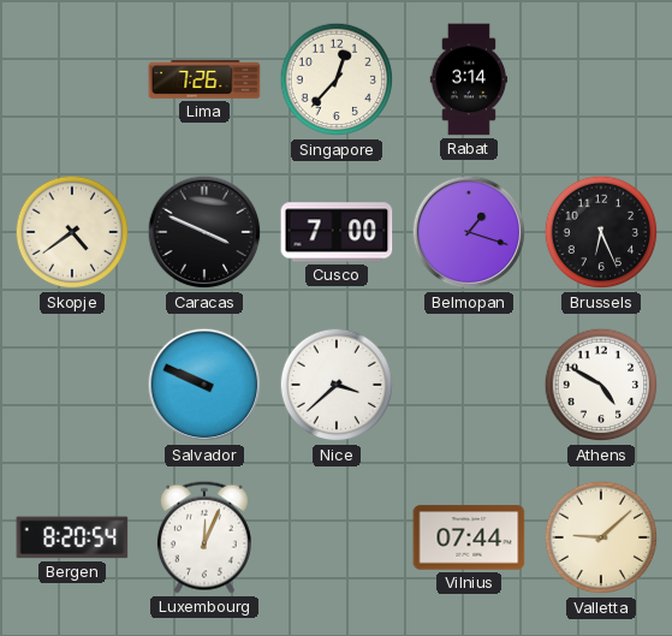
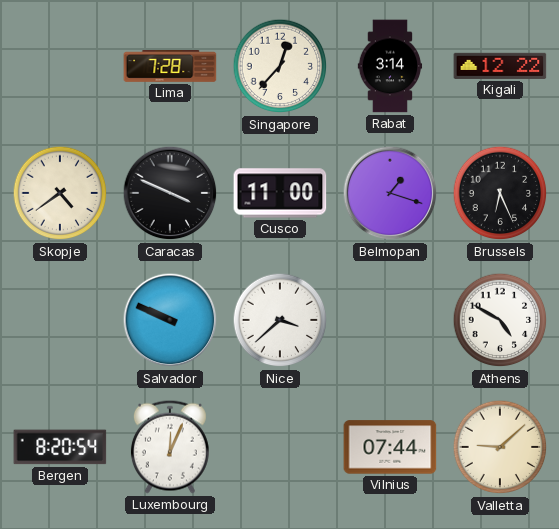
Lima: 7:26 -> 7:28 (170, 67)
Kigali: none -> 12:22 (500, 66)
Cusco: 7:00 -> 11:00 (280, 193)
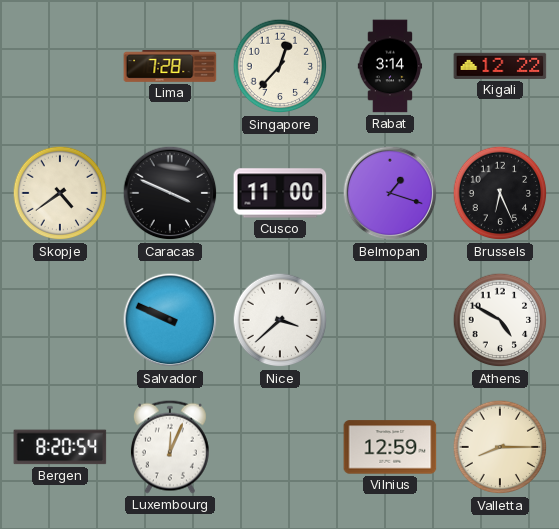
Vilnius: 07:44 -> 12:59 (390, 447)
Valletta: 9:08 -> 8:15 (500, 447)
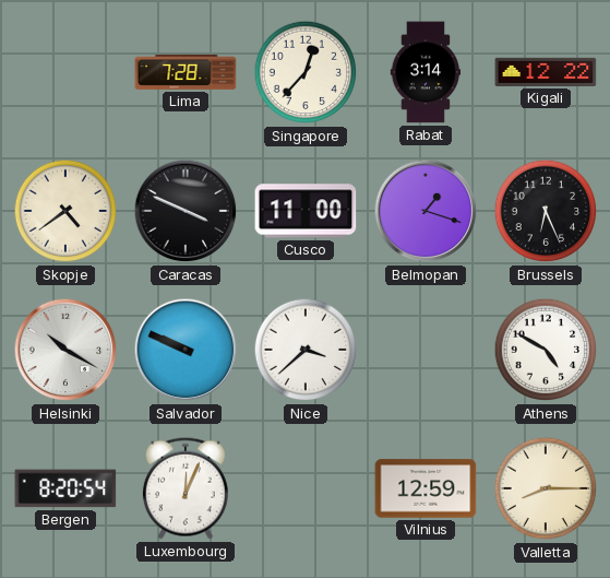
Helsinki: none -> 10:20 (65, 350)
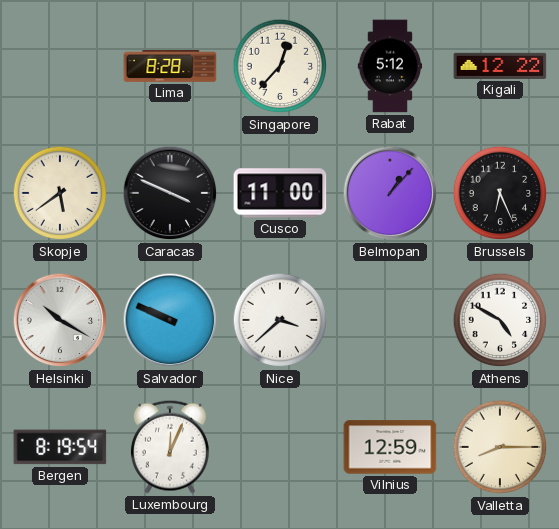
Lima: 7:28 -> 8:28 (170, 67)
Rabat: 3:14 -> 5:12 (390, 66)
Skopje: 4:39 -> 5:39 (60, 193)
Belmopan: 1:18 -> 1:07 (390, 193)
Bergen: 8:20 -> 8:19 (60, 447)
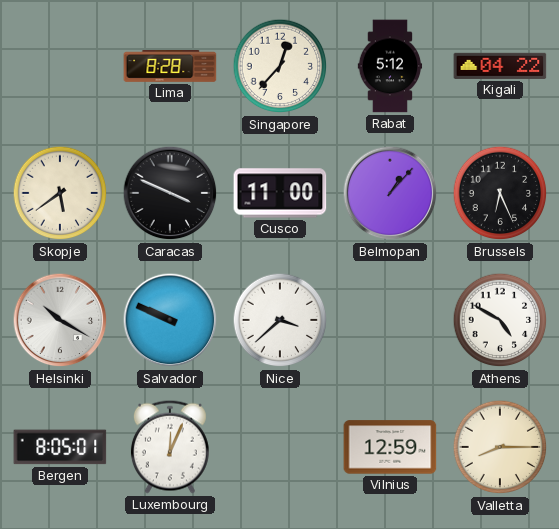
Kigali: 12:22 -> 04:22 (500, 66)
Bergen: 8:19 -> 8:05 (60, 447)
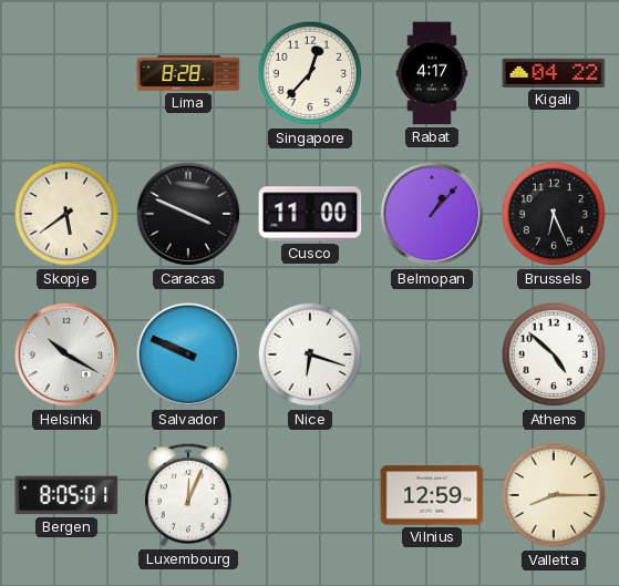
Rabat: 5:12 -> 4:17 (432, 73)
Nice: 3:38 -> 6:18 (310, 354)
Athens: 4:50 -> 4:52 (554, 354)
